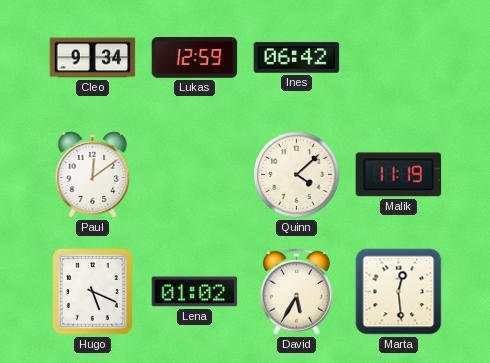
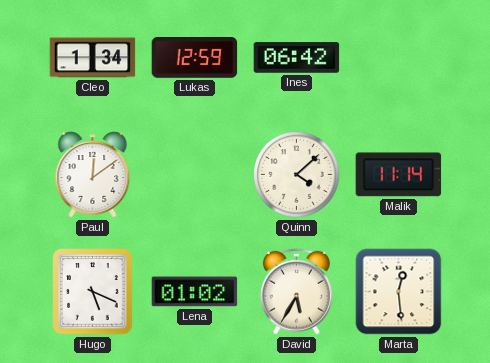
Cleo: 9:34 -> 1:34 (93, 58)
Malik: 11:19 -> 11:14 (399, 175)
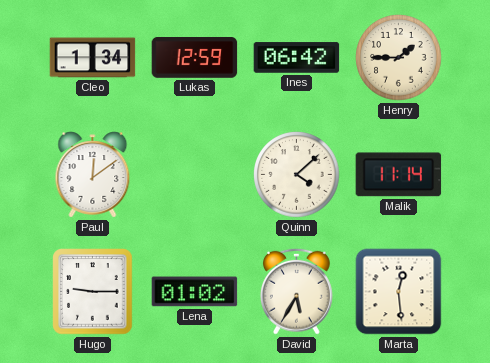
Henry: none -> 1:45 (399, 58)
Hugo: 5:19 -> 9:15 (93, 292)
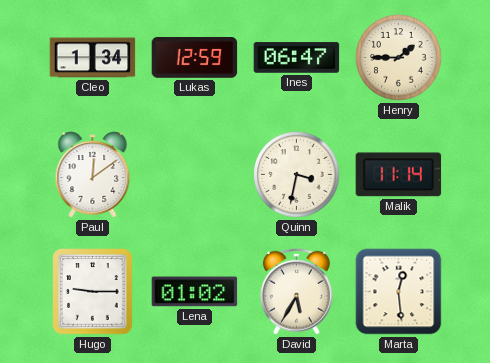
Ines: 06:42 -> 06:47 (297, 58)
Quinn: 4:08 -> 3:32 (297, 175)
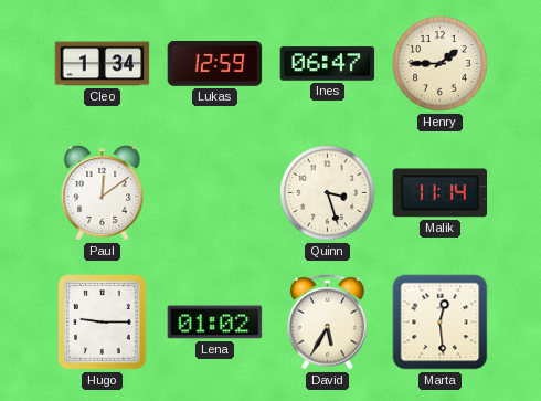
Quinn: 3:32 -> 3:27 (328, 193)
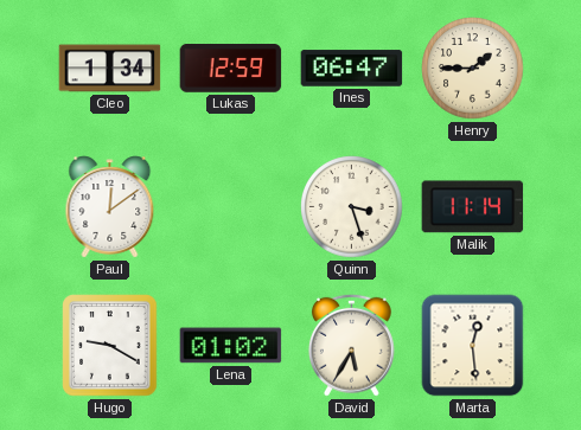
Hugo: 9:15 -> 9:20 (110, 346)
